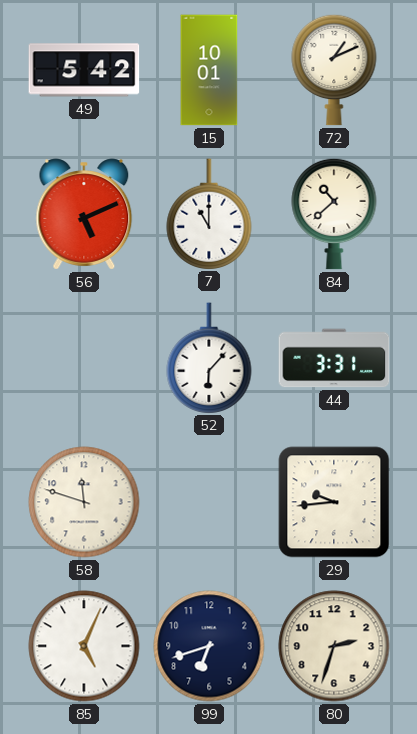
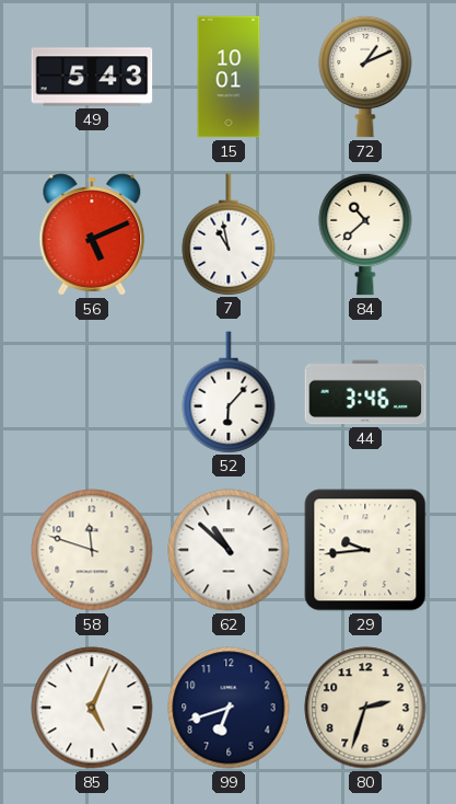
49: 5:42 -> 5:43 (92, 77)
7: 11:00 -> 10:58 (229, 234)
44: 3:31 -> 3:46 (365, 392)
62: none -> 10:52 (229, 550)
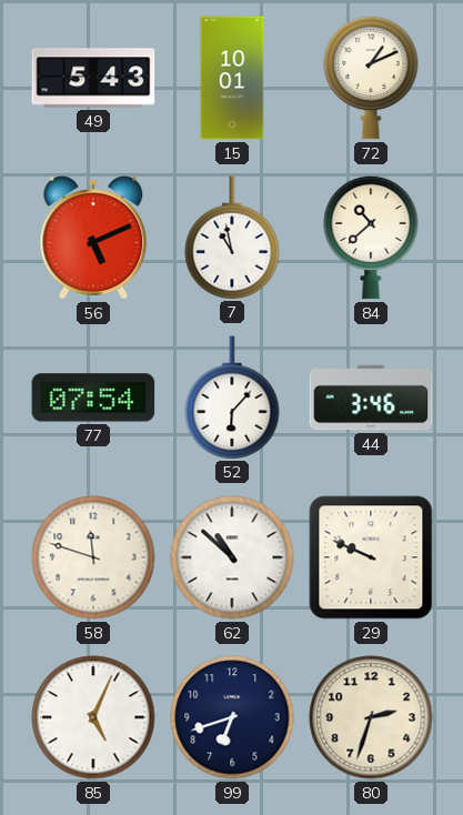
77: none -> 07:54 (93, 398)
29: 9:44 -> 9:49 (371, 557)
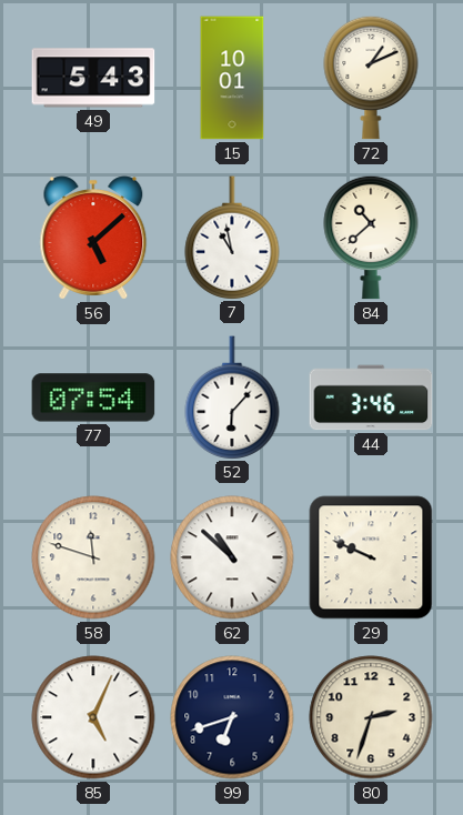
56: 5:11 -> 5:08 (93, 238)
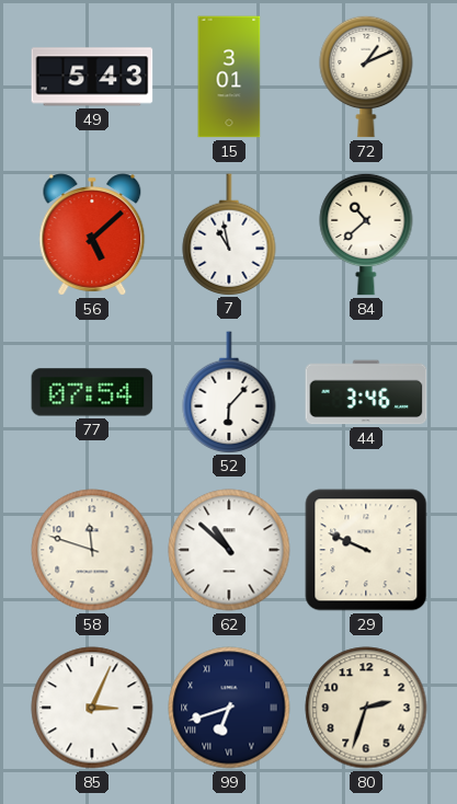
15: 10:01 -> 3:01 (229, 77)
85: 5:04 -> 3:04 (92, 708)
99 numerals: Arabic -> Roman (229, 708)
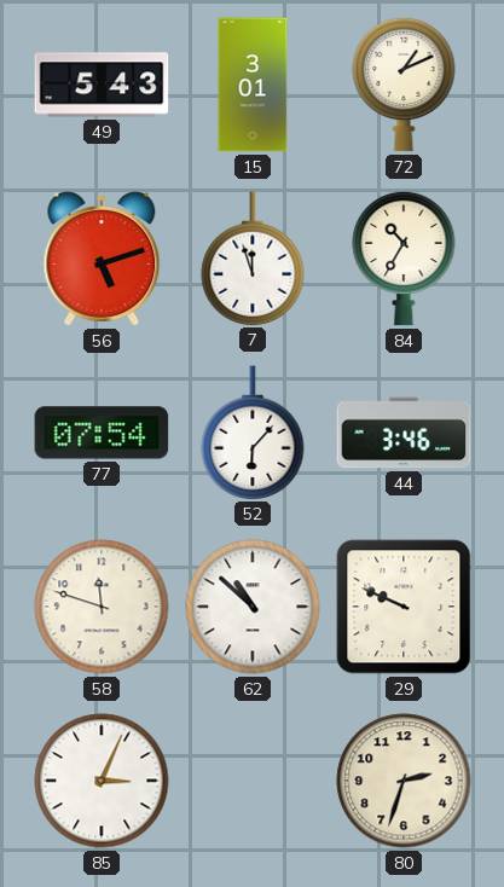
56: 5:08 -> 5:12 (102, 259)
7: 10:58 -> 11:57 (253, 259)
84: 10:38 -> 10:35 (404, 259)
99: 6:42 -> none (229, 708)
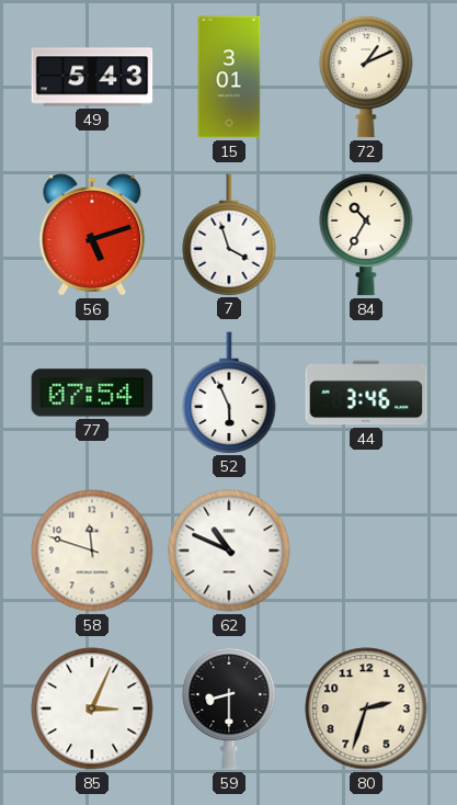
7: 11:57 -> 3:57 (229, 235)
52: 6:07 -> 5:56 (229, 393)
62: 10:52 -> 10:49 (229, 551)
29: 9:49 -> none (404, 607)
59: none -> 8:30 (229, 708)
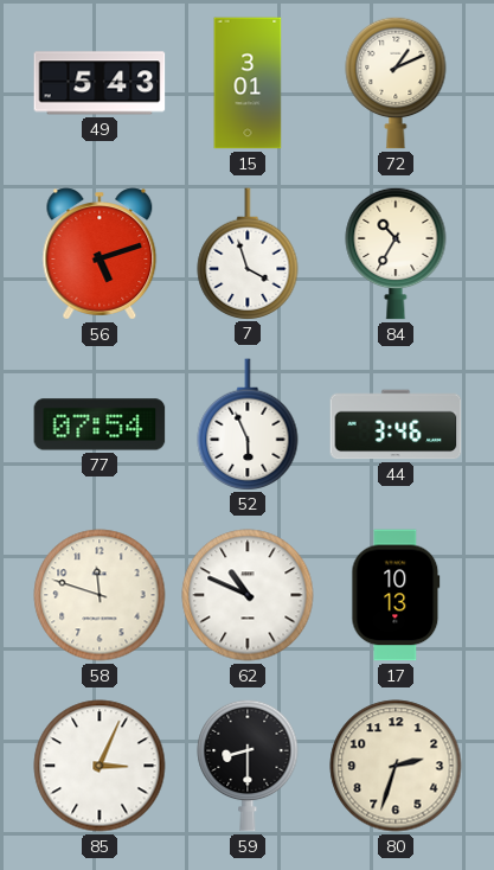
17: none -> 10:13 (396, 595)
